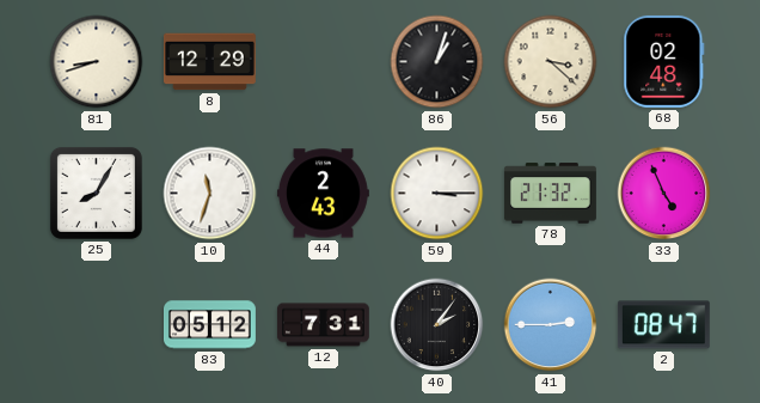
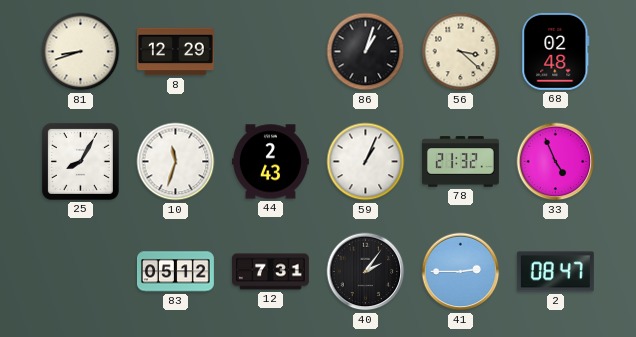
59: 3:15 -> 1:04 (366, 162)
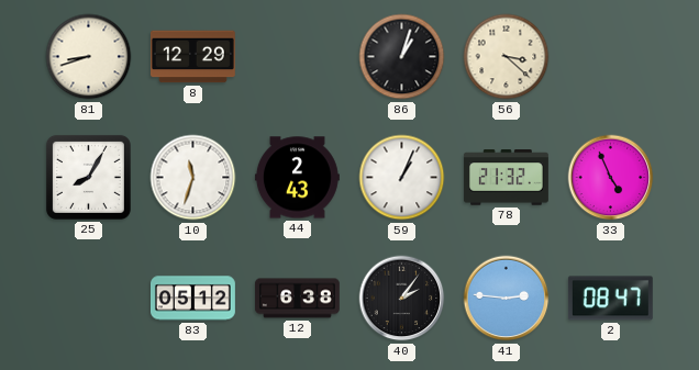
68: 02:48 -> none (556, 51)
12: 7:31 -> 6:38 (297, 299)
41: 2:45 -> 2:46 (507, 299)
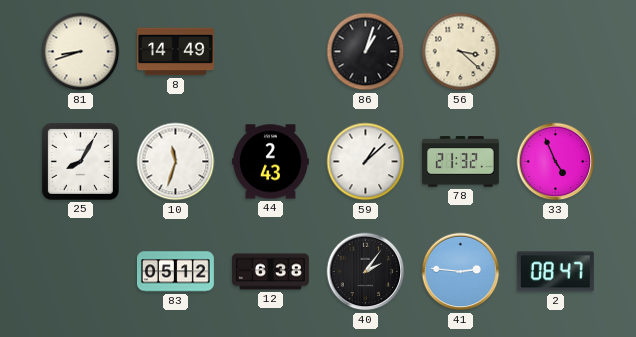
8: 12:29 -> 14:49 (175, 52)
59: 1:04 -> 1:08 (366, 162)
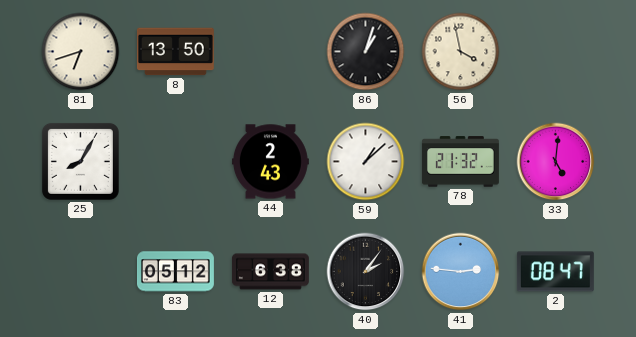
81: 8:42 -> 6:42 (81, 52)
8: 14:49 -> 13:50 (175, 52)
56: 3:22 -> 3:58 (461, 52)
10: 11:33 -> none (176, 162)
33: 4:56 -> 5:01 (556, 162)
